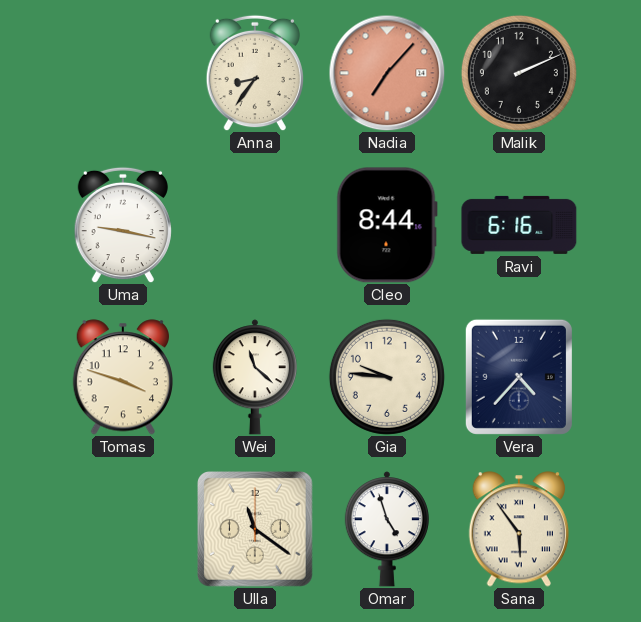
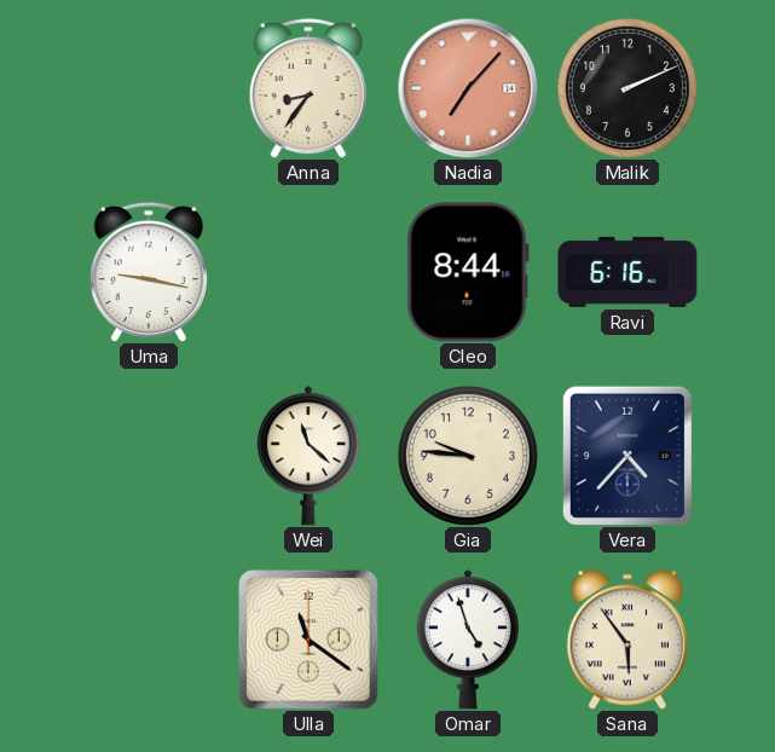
Tomas: 3:48 -> none (122, 377)
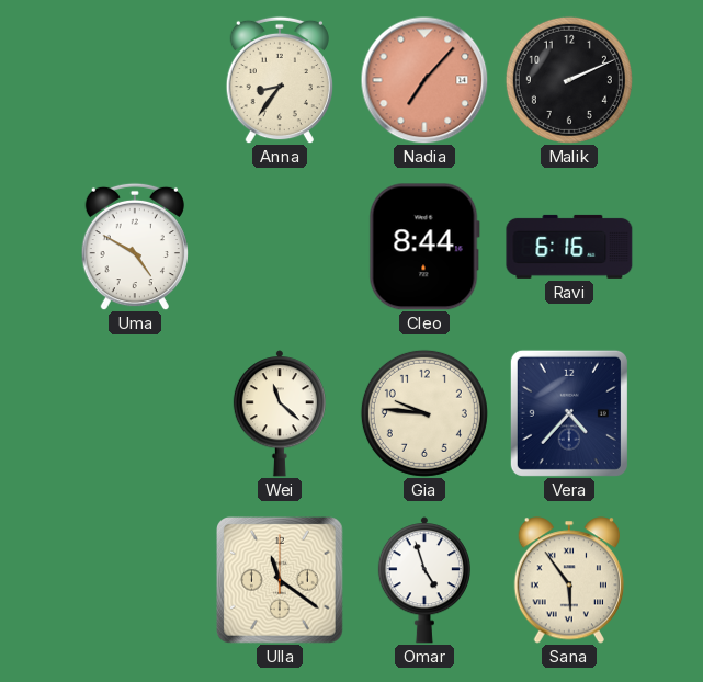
Uma: 9:17 -> 4:50 (135, 247)
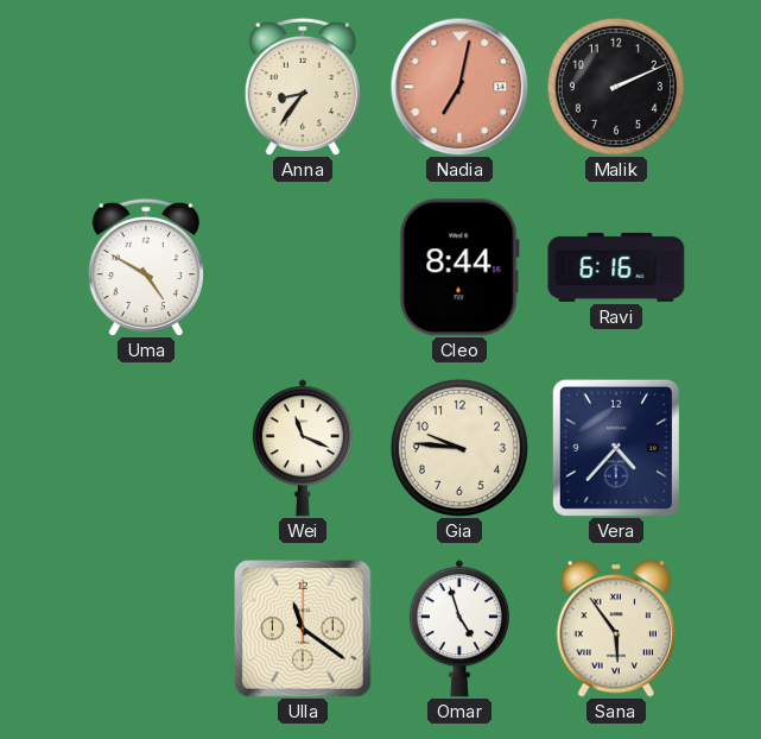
Nadia: 7:07 -> 7:02 (459, 87)
Wei: 11:22 -> 11:19 (303, 448)
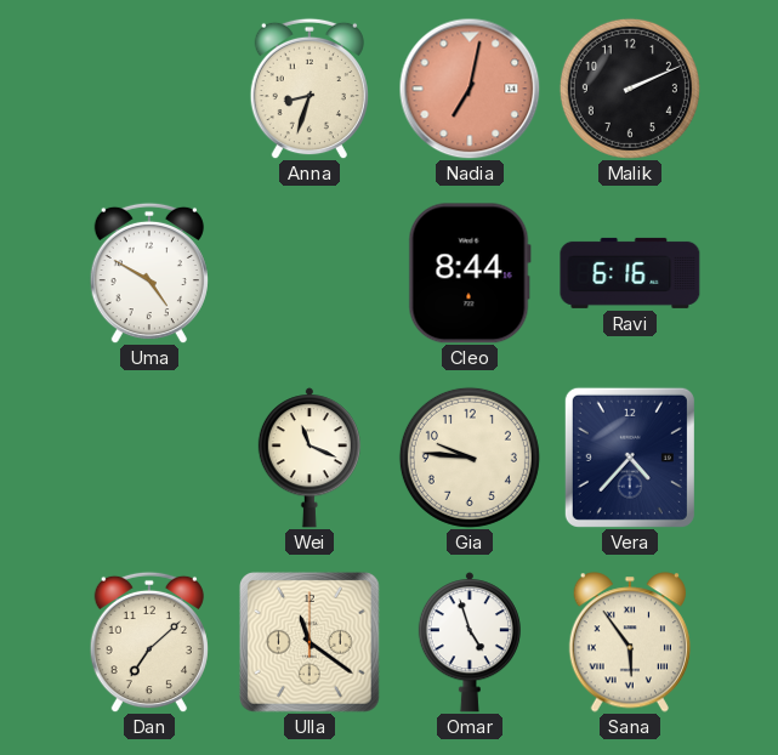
Anna: 8:36 -> 8:33 (310, 89)
Dan: none -> 7:08 (149, 642)
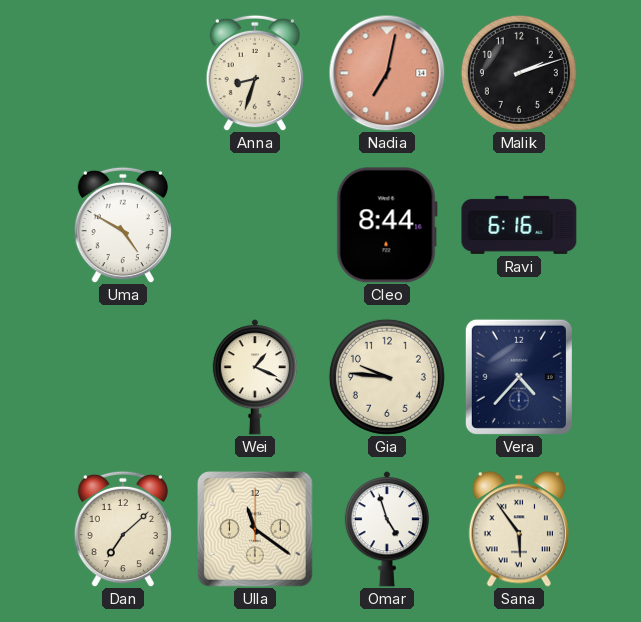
Malik: 2:11 -> 2:12 (519, 73)
Wei: 11:19 -> 1:19 (255, 377)
